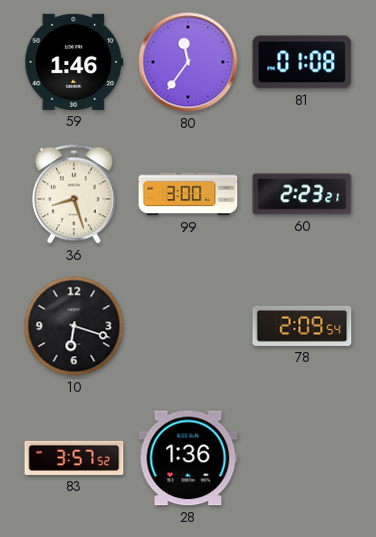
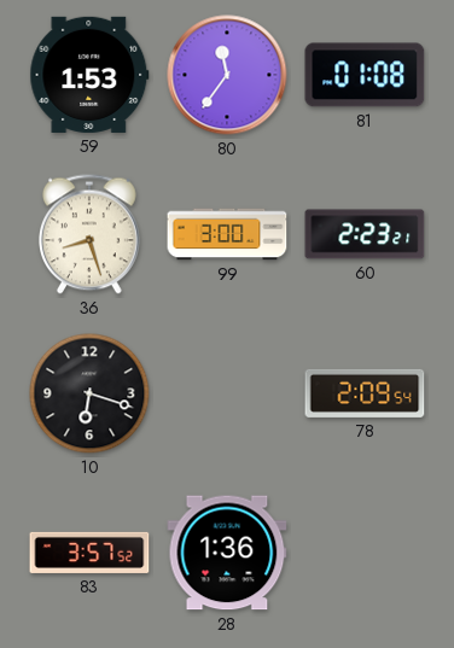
59: 1:46 -> 1:53 (89, 75)
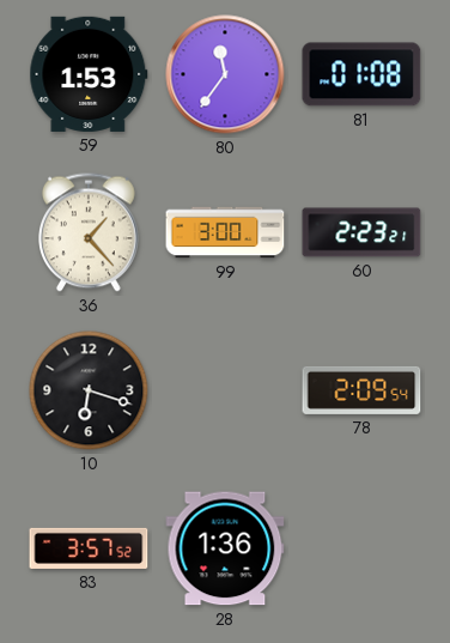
36: 8:27 -> 1:23 (90, 232)
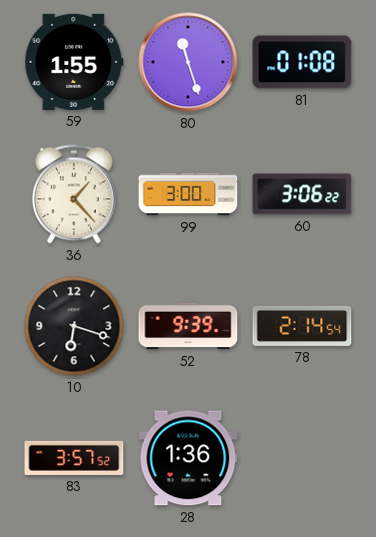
59: 1:53 -> 1:55 (74, 62)
80: 11:36 -> 11:27 (188, 62)
60: 2:23 -> 3:06 (302, 194)
52: none -> 9:39 (188, 326)
78: 2:09 -> 2:14 (302, 326)
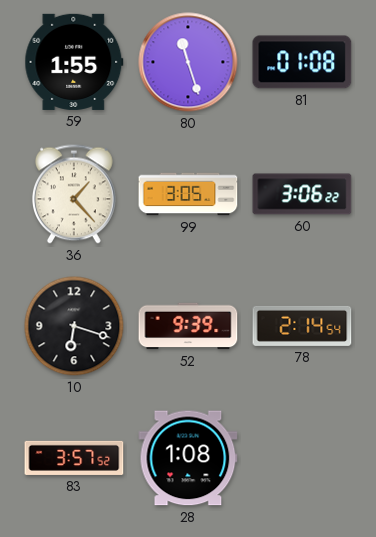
99: 3:00 -> 3:05 (188, 194)
28: 1:36 -> 1:08 (188, 458)
